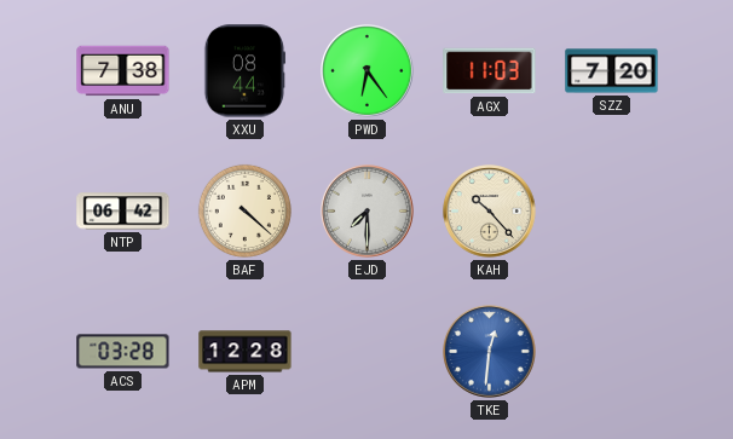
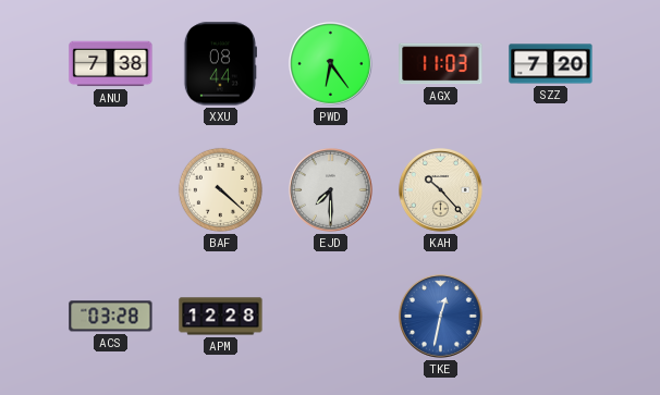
NTP: 06:42 -> none (123, 212)
TKE: 12:31 -> 12:32 (441, 317)
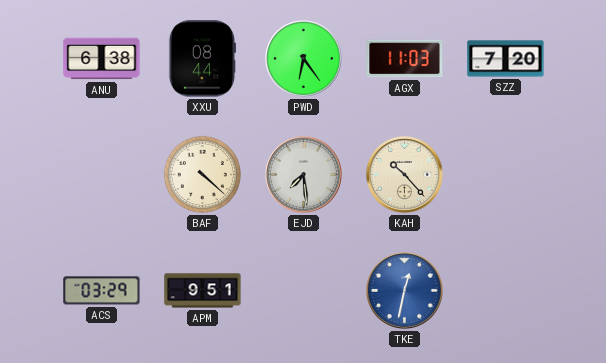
ANU: 7:38 -> 6:38 (102, 59)
EJD: 7:30 -> 7:29 (304, 175)
ACS: 03:28 -> 03:29 (102, 291)
APM: 12:28 -> 9:51 (203, 291)
